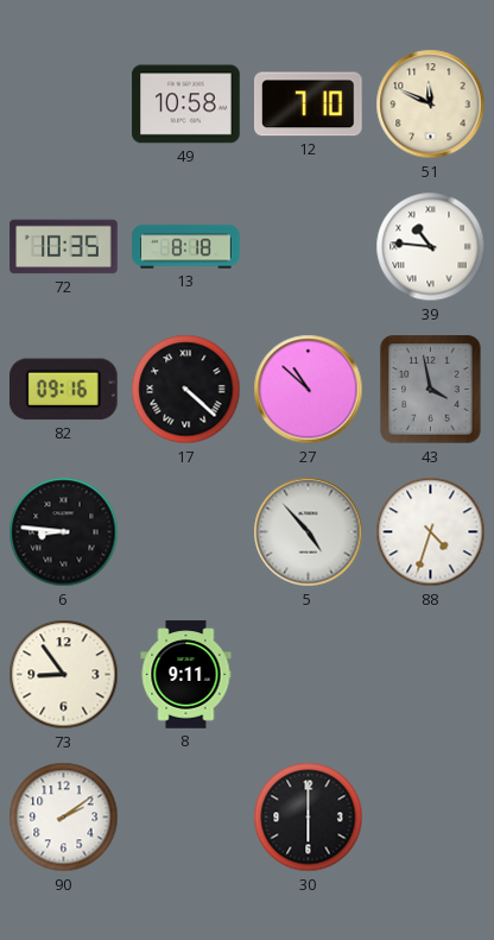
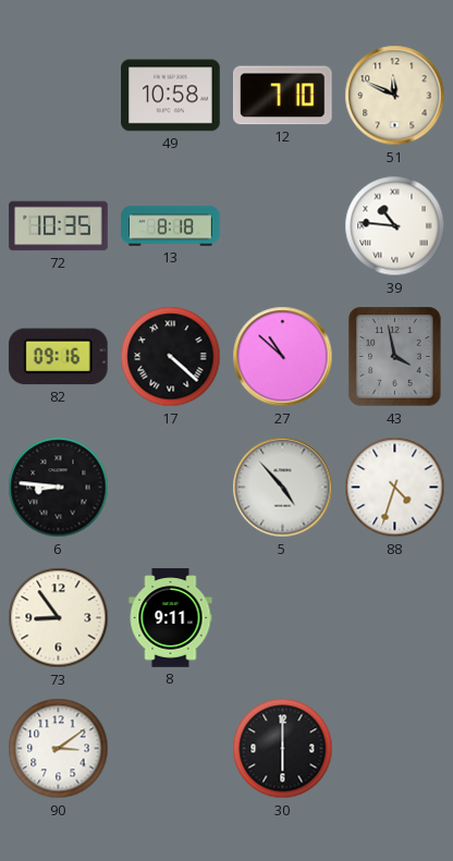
90: 2:09 -> 3:09 (59, 749)
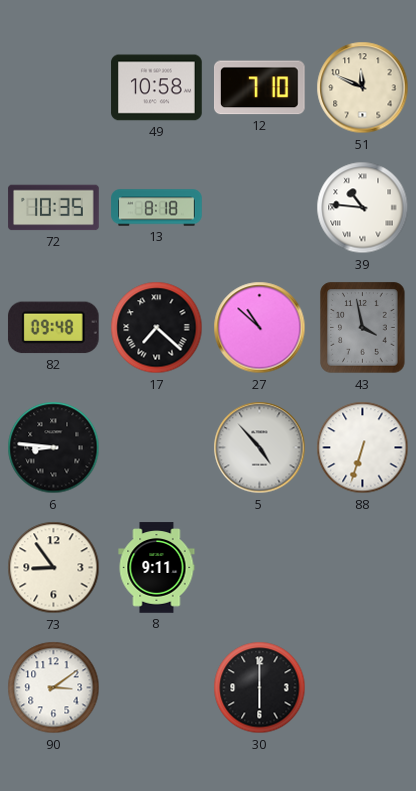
82: 09:16 -> 09:48 (53, 328)
17: 4:22 -> 7:22 (157, 328)
88: 4:33 -> 6:33 (363, 448)
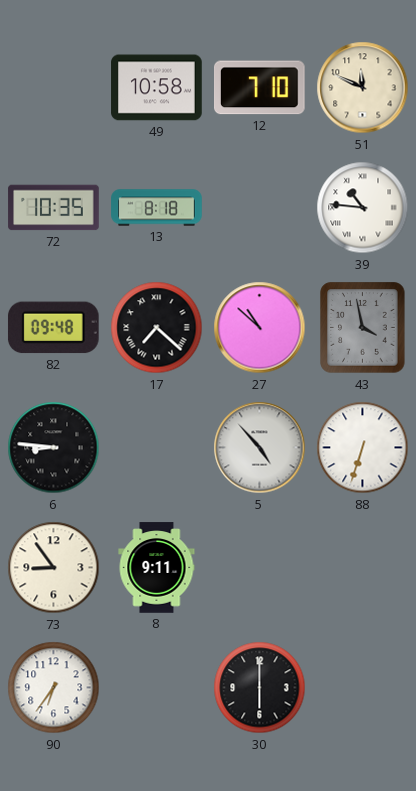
90: 3:09 -> 6:36 (54, 688)
